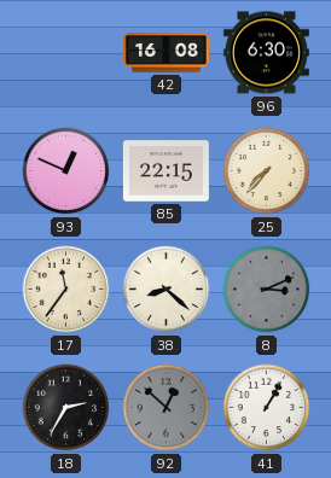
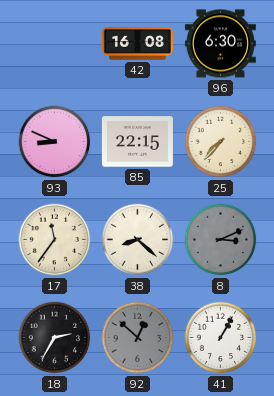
93: 12:49 -> 8:49 (55, 142)
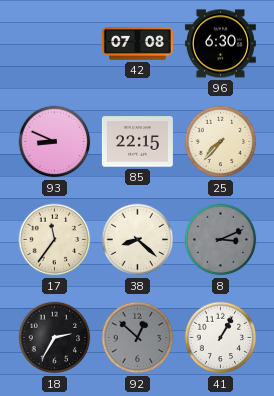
42: 16:08 -> 07:08 (137, 44)
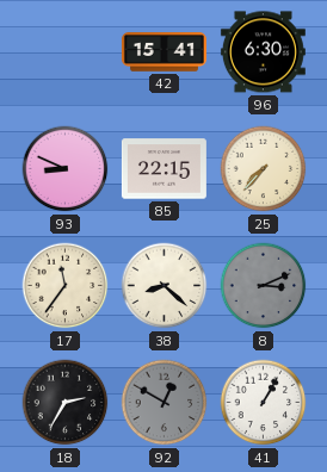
42: 07:08 -> 15:41 (163, 52)
92: 12:52 -> 12:50 (165, 403)
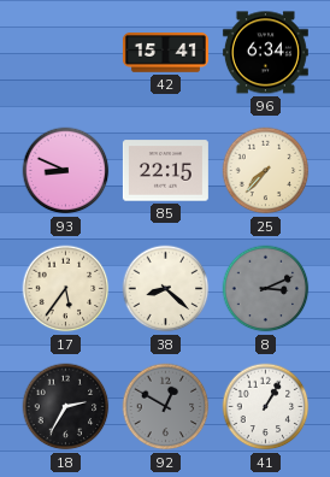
96: 6:30 -> 6:34 (265, 53)
17: 11:36 -> 5:36 (66, 289)
